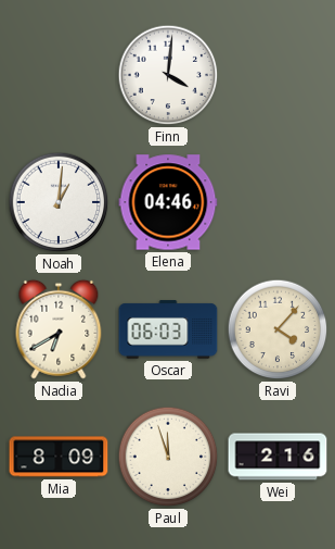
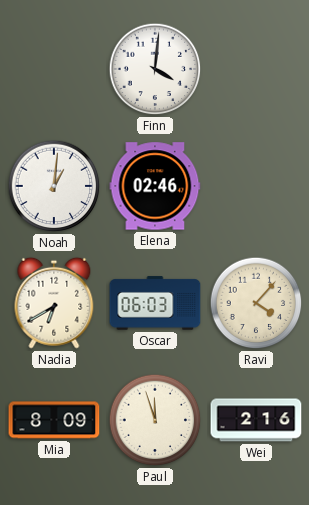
Elena: 04:46 -> 02:46 (155, 186)
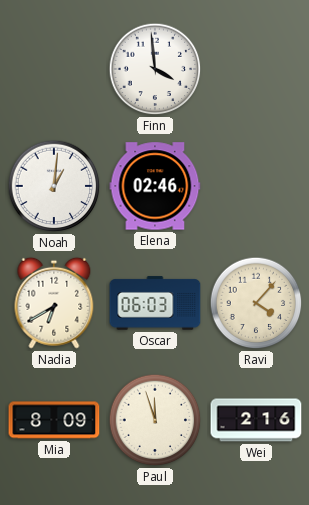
Finn: 4:01 -> 3:59 (155, 69)
